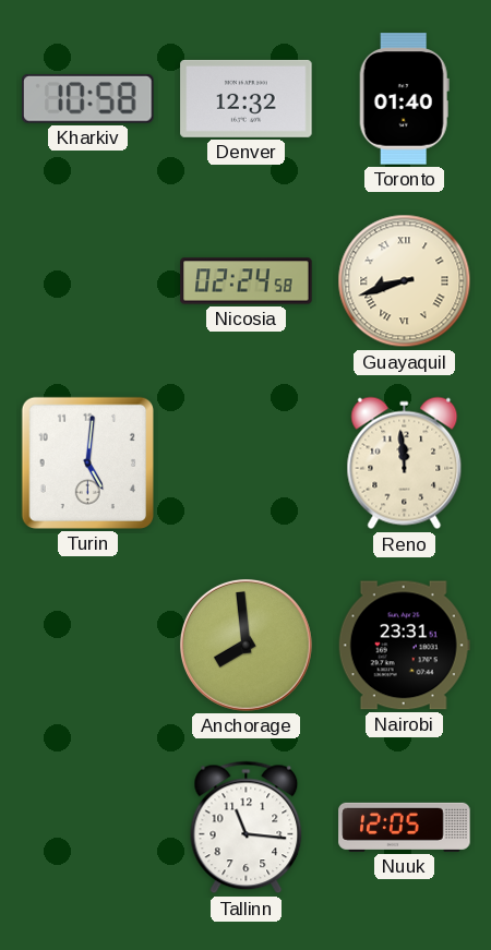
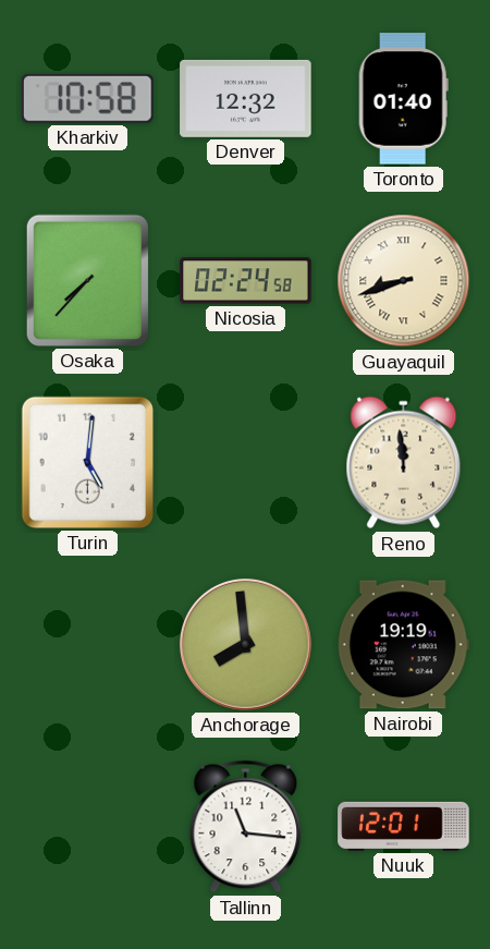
Osaka: none -> 7:37 (87, 280)
Nairobi: 23:31 -> 19:19 (403, 645)
Nuuk: 12:05 -> 12:01 (404, 826)
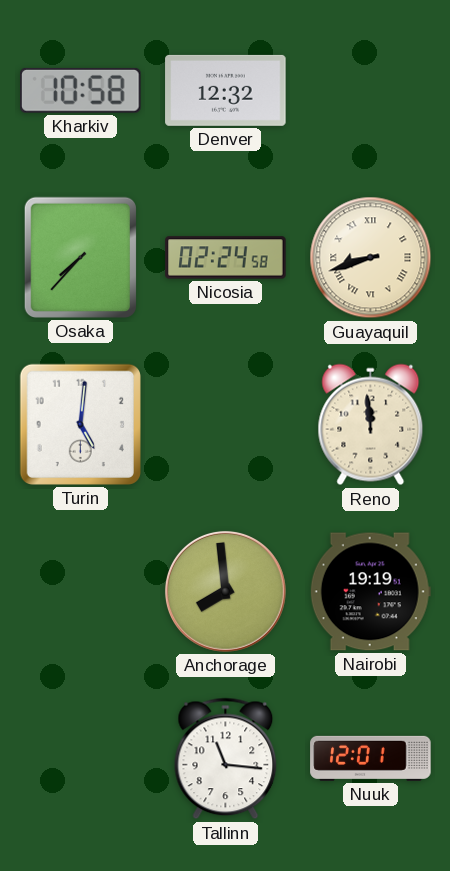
Toronto: 01:40 -> none (403, 99)
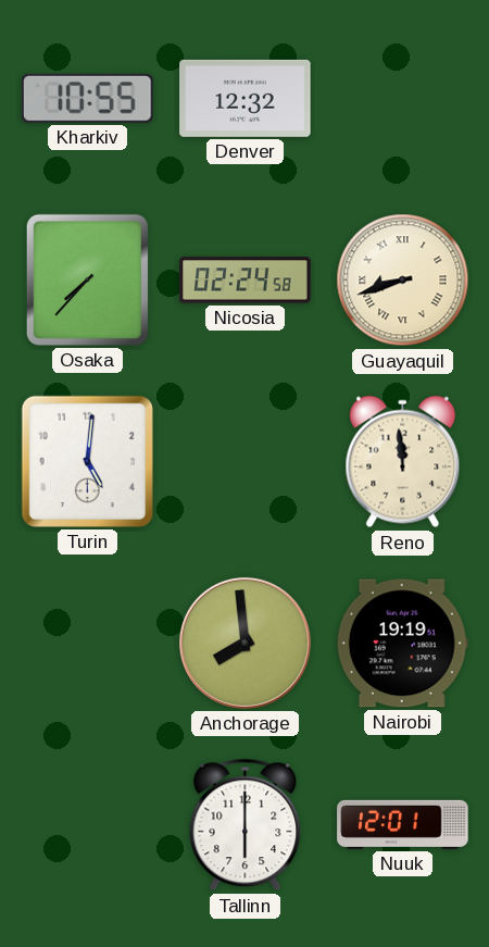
Kharkiv: 10:58 -> 10:55 (88, 98)
Tallinn: 11:16 -> 6:00 (246, 825)
